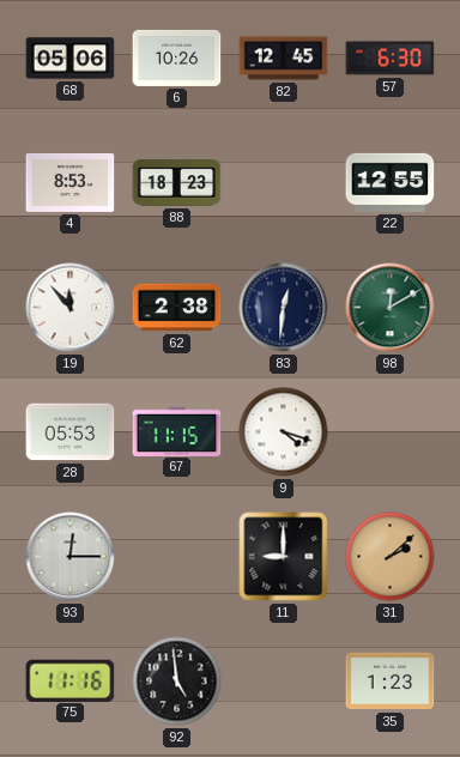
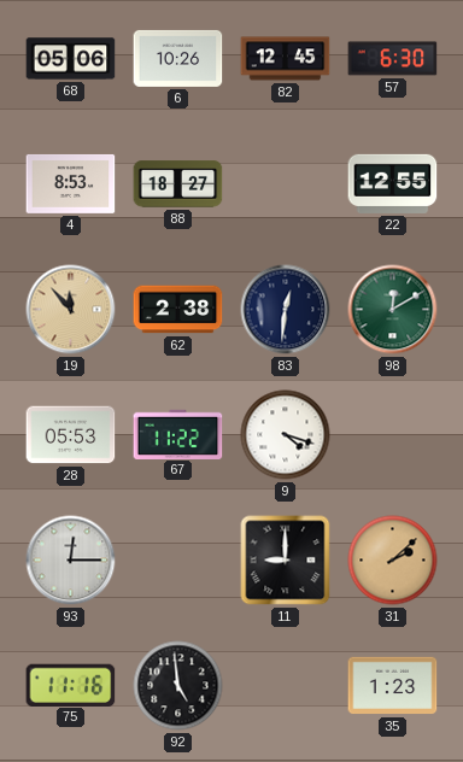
88: 18:23 -> 18:27 (178, 184)
19 dial: white -> champagne (71, 310)
67: 11:15 -> 11:22 (178, 434)
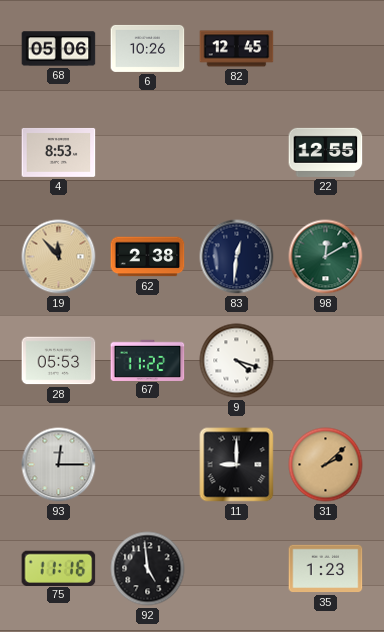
57: 6:30 -> none (393, 59)
88: 18:27 -> none (178, 184)
